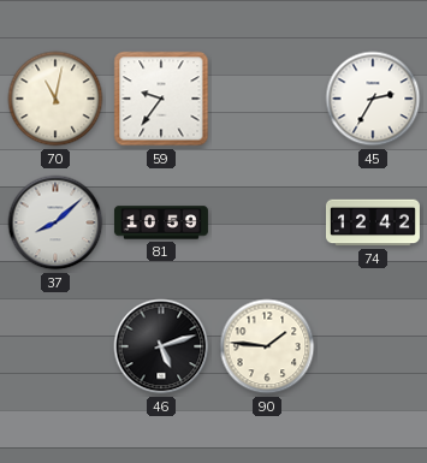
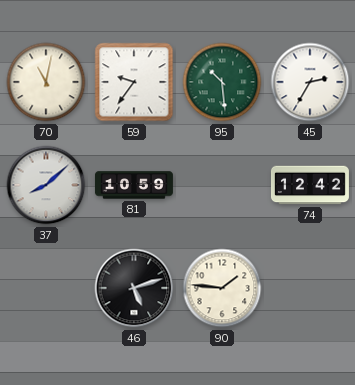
95: none -> 10:29 (222, 82)
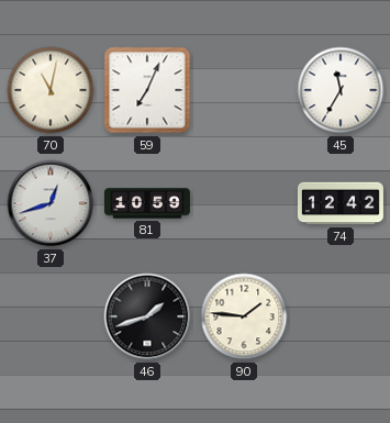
59: 9:36 -> 7:04 (147, 90)
95: 10:29 -> none (222, 82)
45: 2:35 -> 11:35 (341, 90)
37: 8:08 -> 12:42 (51, 203)
46: 5:12 -> 1:42 (147, 316)
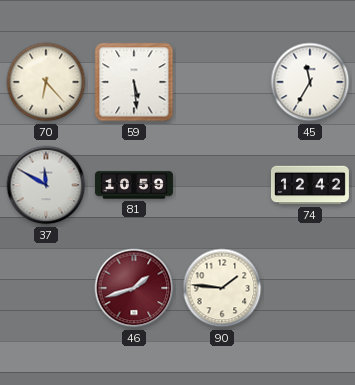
70: 11:02 -> 6:23 (46, 82)
59: 7:04 -> 5:29 (134, 82)
37: 12:42 -> 11:50 (46, 185)
46 dial: black -> burgundy (134, 288)
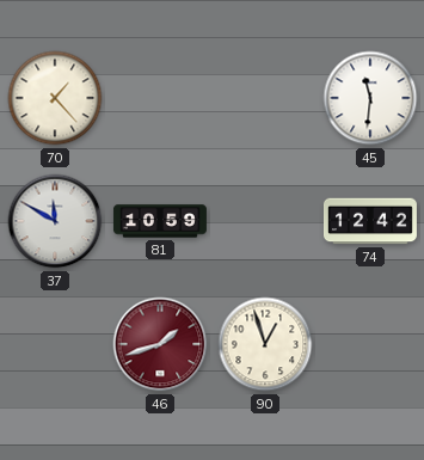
70: 6:23 -> 1:23 (55, 98)
59: 5:29 -> none (134, 82)
45: 11:35 -> 11:31 (370, 98)
90: 1:46 -> 12:57 (265, 344)
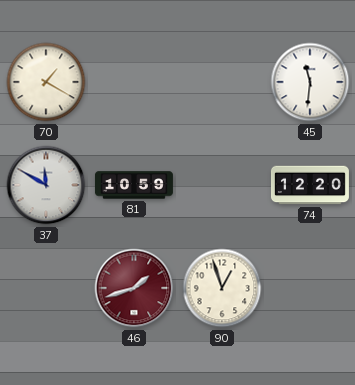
70: 1:23 -> 1:20 (46, 82)
74: 12:42 -> 12:20 (310, 185)
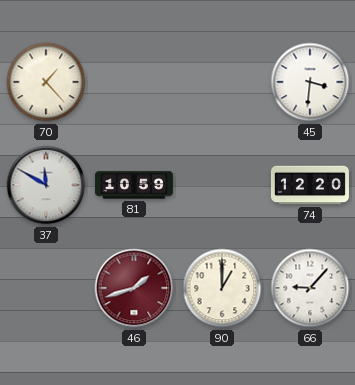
70: 1:20 -> 1:23 (46, 82)
45: 11:31 -> 3:31 (310, 82)
90: 12:57 -> 1:00 (222, 288)
66: none -> 9:07 (310, 288)
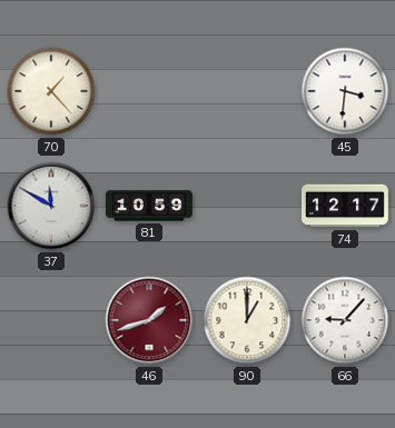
74: 12:20 -> 12:17 (345, 206)
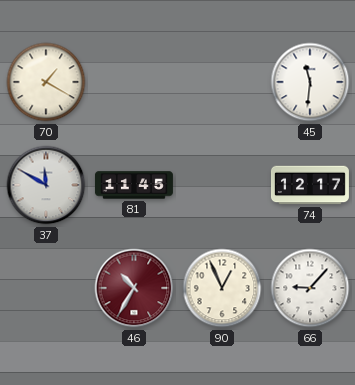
70: 1:23 -> 1:20 (46, 82)
45: 3:31 -> 11:31 (310, 82)
81: 10:59 -> 11:45 (134, 185)
46: 1:42 -> 10:35 (134, 288)
90: 1:00 -> 12:56 (222, 288)
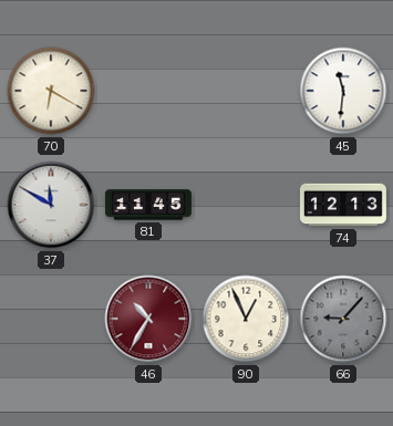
70: 1:20 -> 6:20 (51, 91)
74: 12:17 -> 12:13 (343, 205)
66 dial: white -> grey (343, 319)
